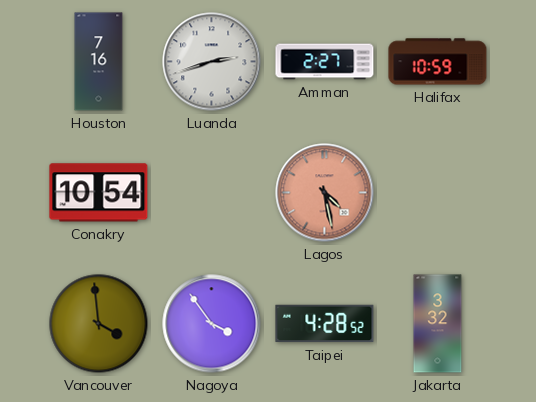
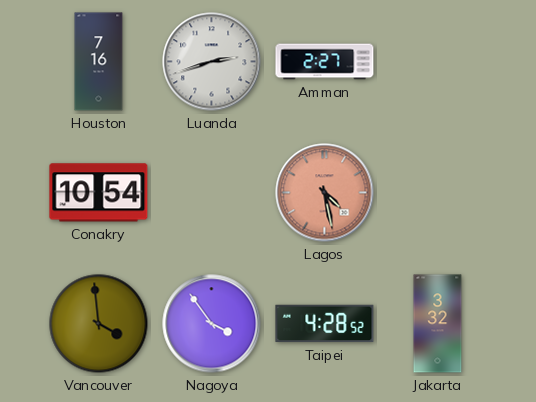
Halifax: 10:59 -> none (438, 62)
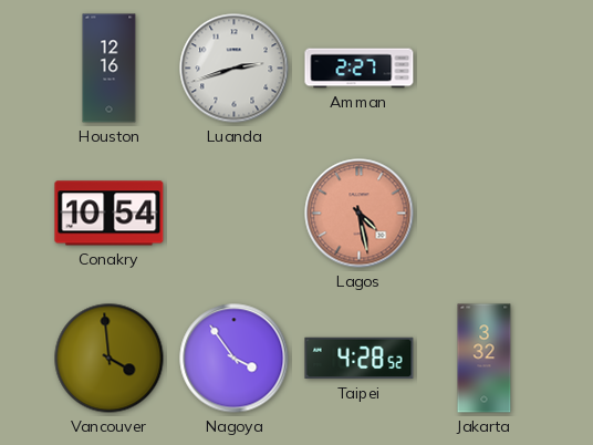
Houston: 7:16 -> 12:16 (110, 69)
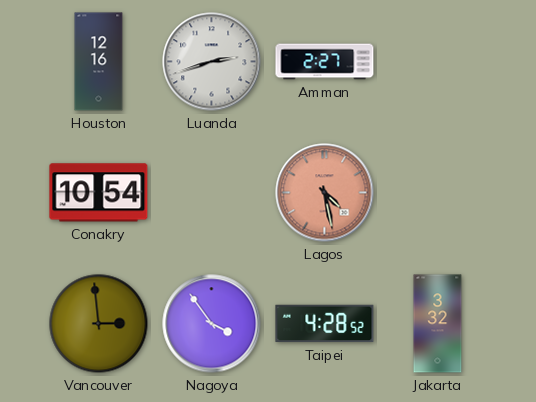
Vancouver: 3:59 -> 2:59 (99, 324)
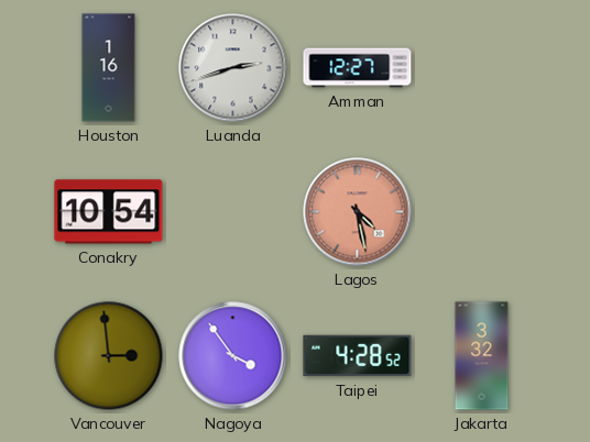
Houston: 12:16 -> 1:16 (109, 68)
Amman: 2:27 -> 12:27 (358, 68)
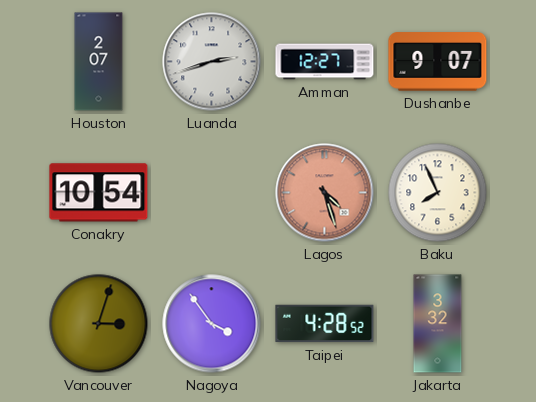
Houston: 1:16 -> 2:07 (99, 62)
Dushanbe: none -> 9:07 (438, 62)
Lagos: 4:28 -> 4:27 (325, 193)
Baku: none -> 7:56 (438, 193)
Vancouver: 2:59 -> 3:03 (99, 324)
